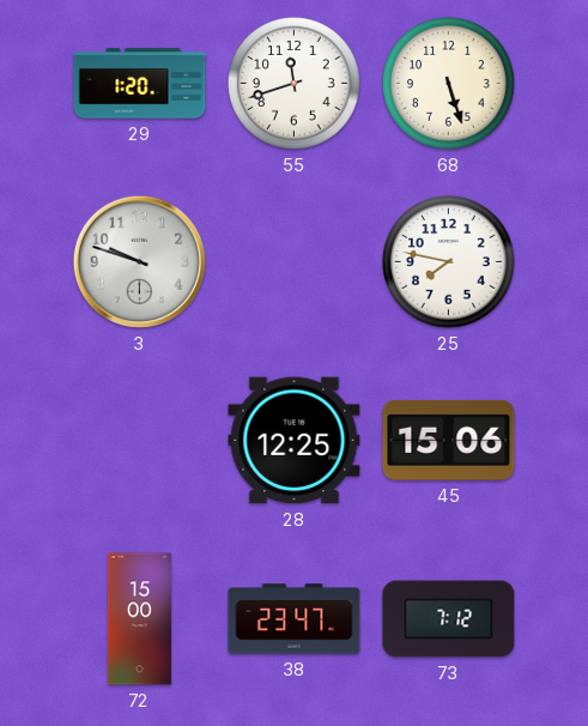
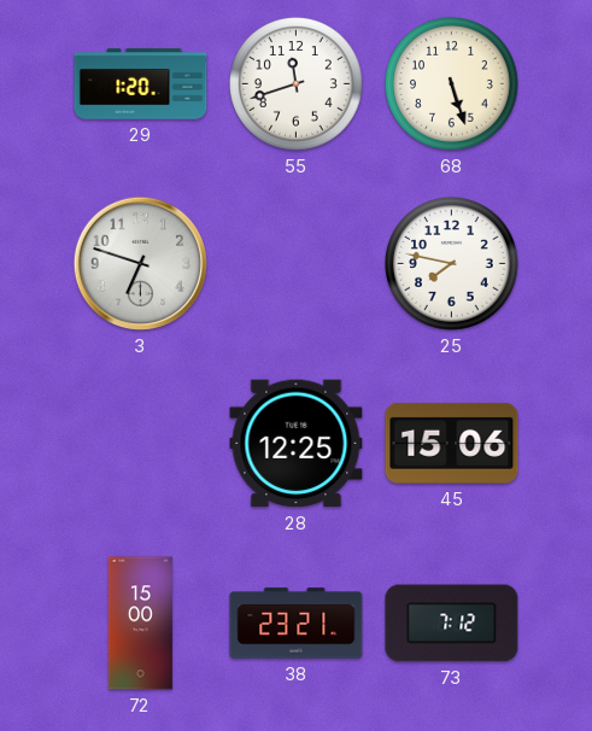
3: 9:48 -> 6:48 (140, 263)
38: 23:47 -> 23:21 (297, 624)
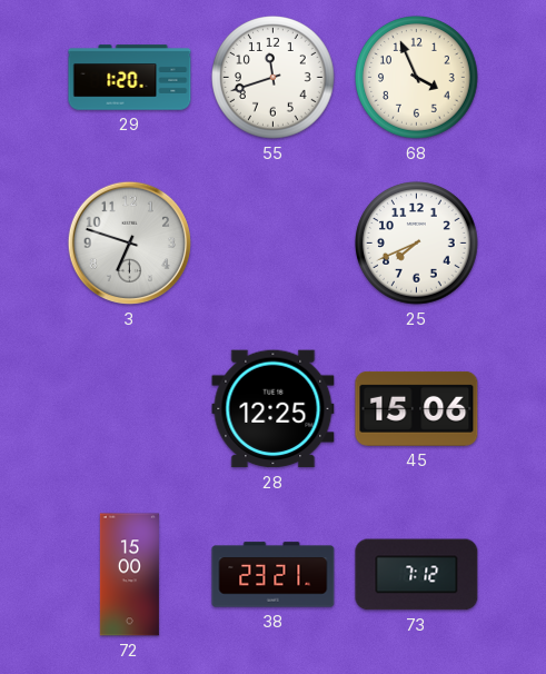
68: 5:27 -> 3:56 (417, 78)
25: 7:47 -> 7:41 (417, 244)
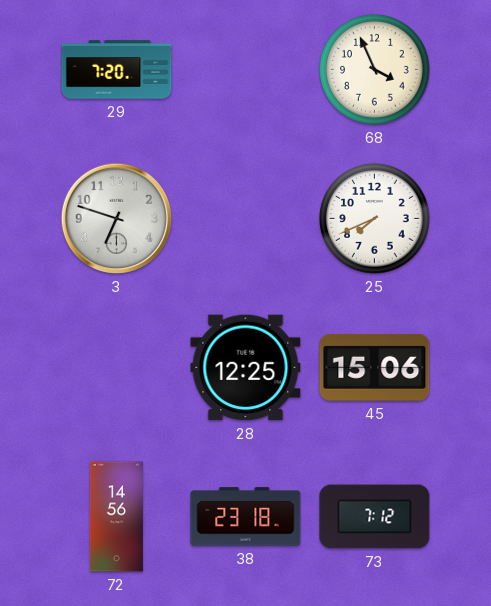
29: 1:20 -> 7:20 (117, 70)
55: 11:42 -> none (274, 78)
72: 15:00 -> 14:56 (116, 517)
38: 23:21 -> 23:18 (246, 517)
